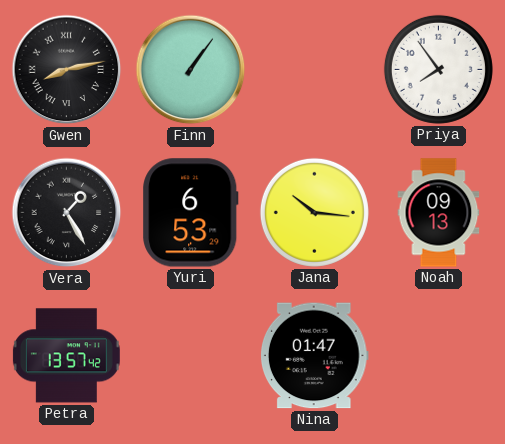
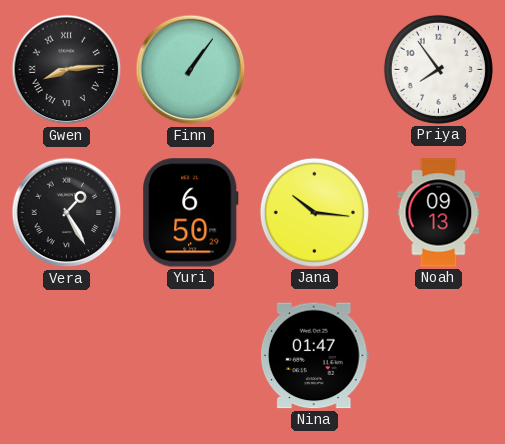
Gwen: 8:13 -> 8:14 (67, 70)
Yuri: 6:53 -> 6:50 (191, 213)
Petra: 13:57 -> none (66, 356)
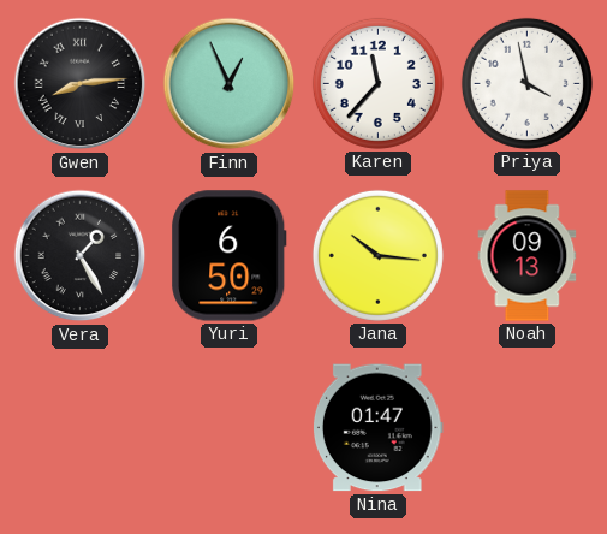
Finn: 1:06 -> 12:56 (230, 84)
Karen: none -> 11:37 (377, 83)
Priya: 7:54 -> 3:58 (526, 83)
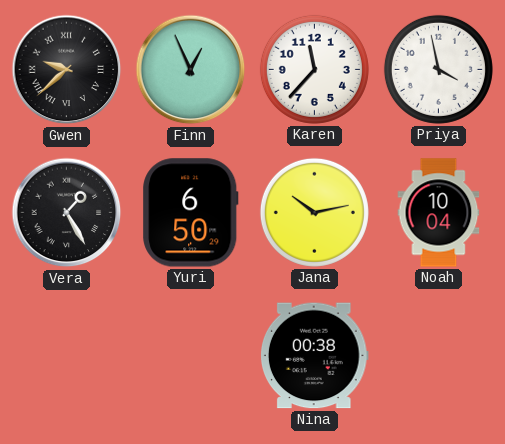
Gwen: 8:14 -> 9:38 (67, 70)
Jana: 10:16 -> 10:13 (314, 212)
Noah: 09:13 -> 10:04 (439, 213)
Nina: 01:47 -> 00:38 (314, 356)
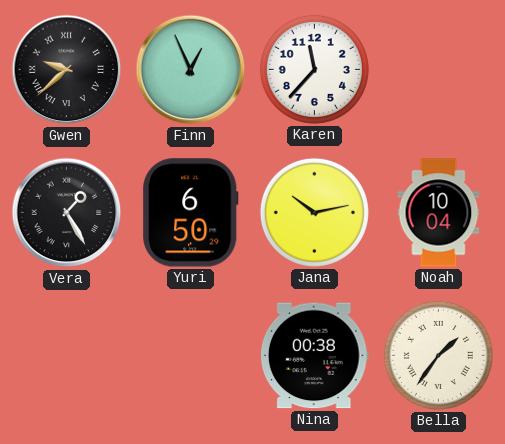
Priya: 3:58 -> none (438, 69)
Bella: none -> 1:36 (438, 355)
